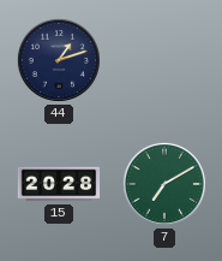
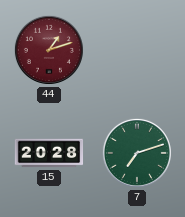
44 dial: navy -> burgundy (49, 50)
7: 7:10 -> 7:12 (137, 153)
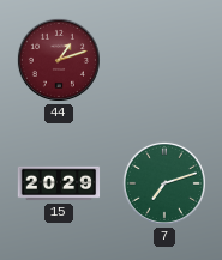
15: 20:28 -> 20:29 (59, 183)
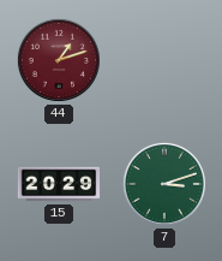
7: 7:12 -> 3:12 (164, 184)
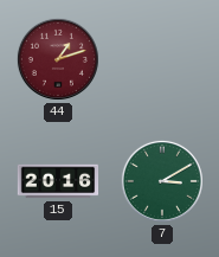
15: 20:29 -> 20:16 (58, 181)
7: 3:12 -> 3:10 (162, 181)
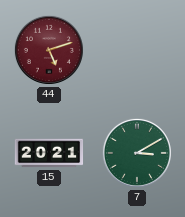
44: 1:12 -> 5:12 (49, 50)
15: 20:16 -> 20:21 (49, 153)
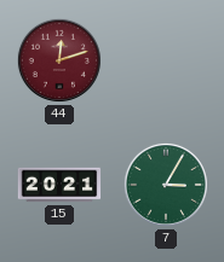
44: 5:12 -> 12:12 (59, 60)
7: 3:10 -> 3:05 (166, 185)
